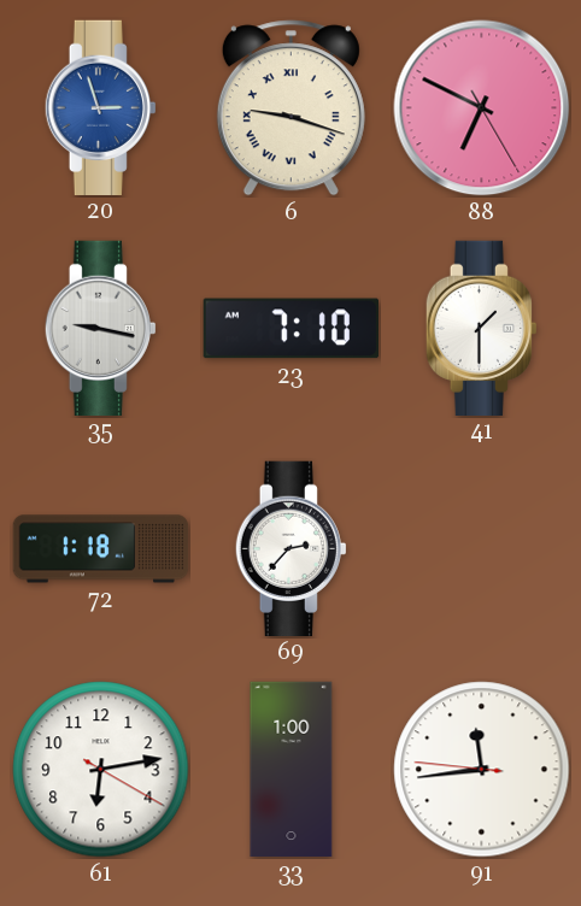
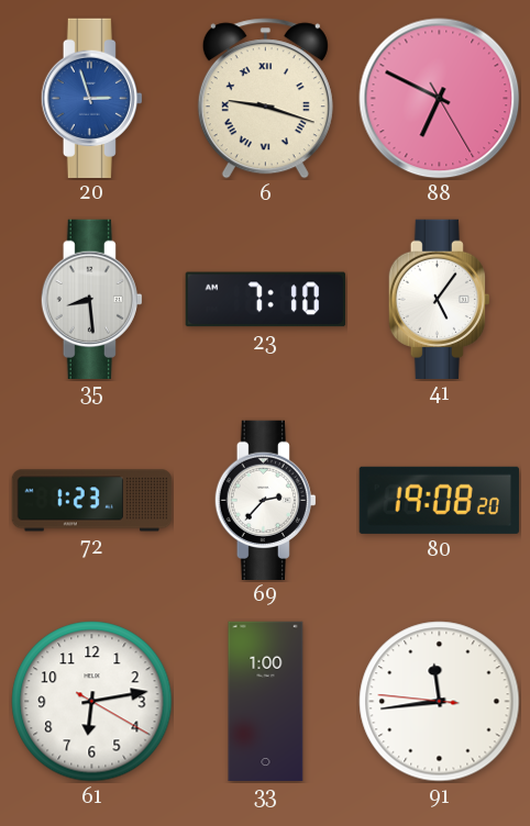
35: 9:17 -> 8:29 (91, 299)
41: 1:30 -> 5:06 (439, 299)
72: 1:18 -> 1:23 (92, 501)
80: none -> 19:08 (439, 500)
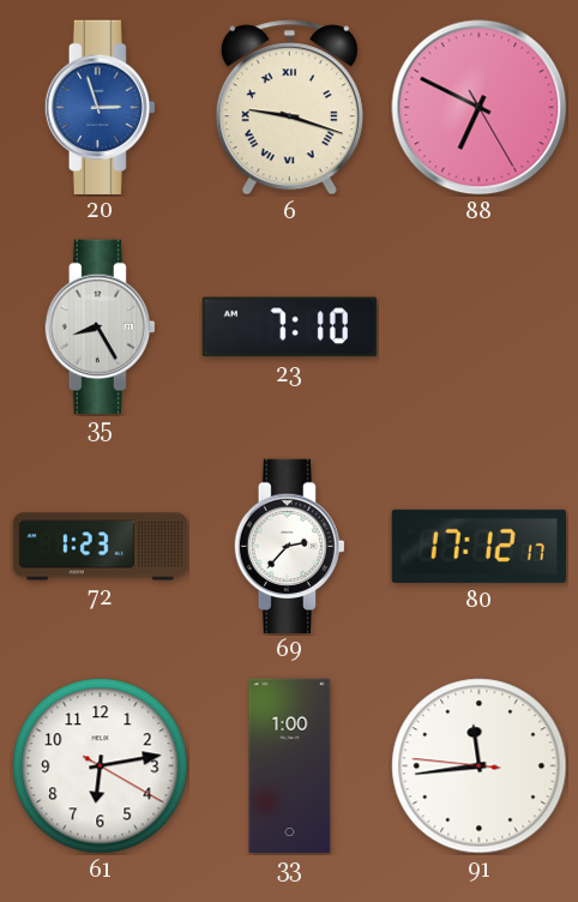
35: 8:29 -> 8:25 (100, 326)
41: 5:06 -> none (439, 299)
80: 19:08 -> 17:12 (478, 546)
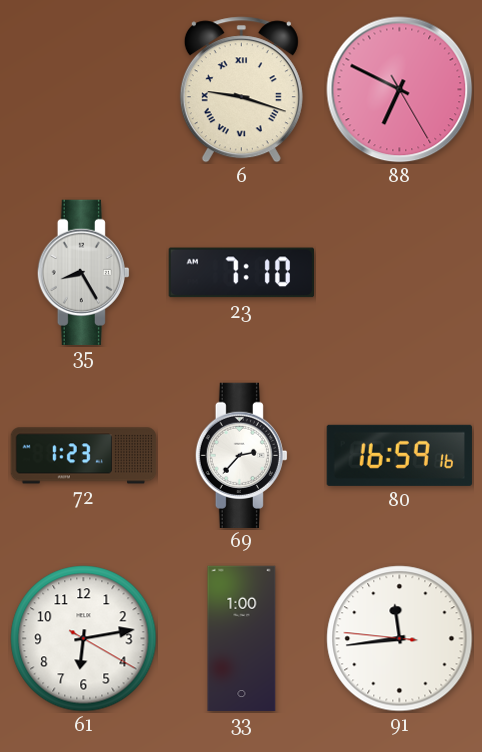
20: 2:57 -> none (100, 107)
80: 17:12 -> 16:59 (399, 455)
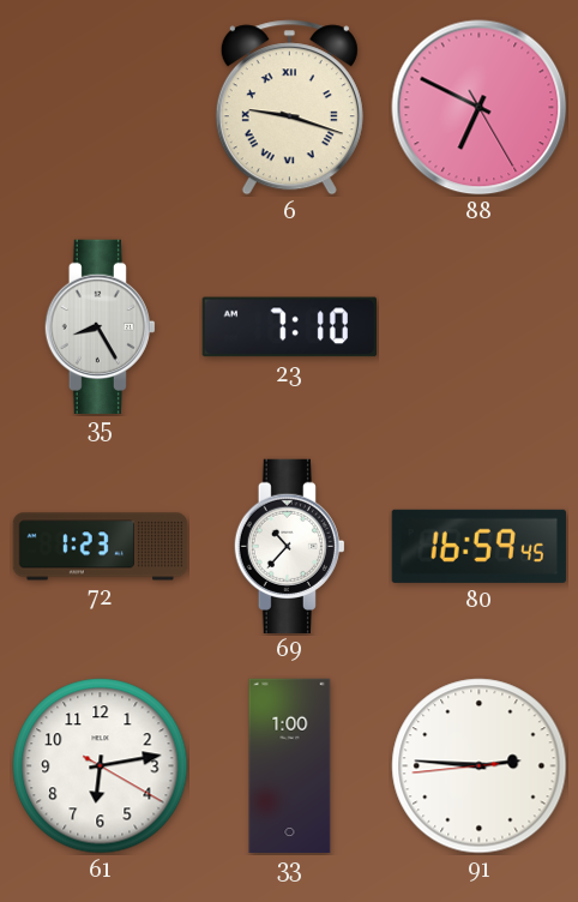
69: 2:37 -> 10:37 (289, 546)
80: 16:59:16 -> 16:59:45 (478, 546)
91: 11:43 -> 2:45 (480, 766)
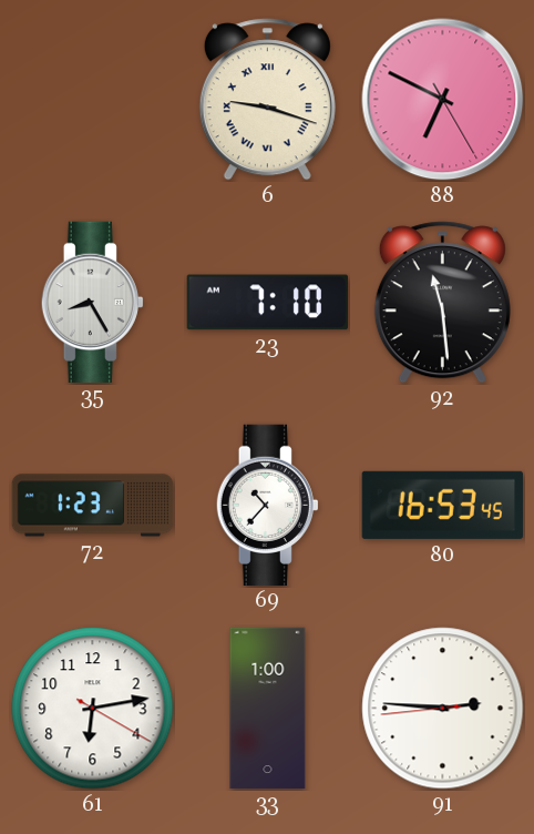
92: none -> 11:29 (442, 303)
80: 16:59 -> 16:53 (442, 505)
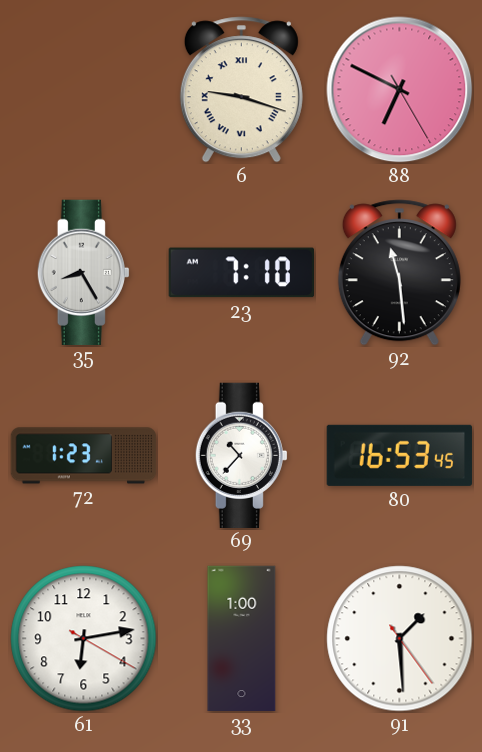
91: 2:45 -> 1:29 (400, 639)
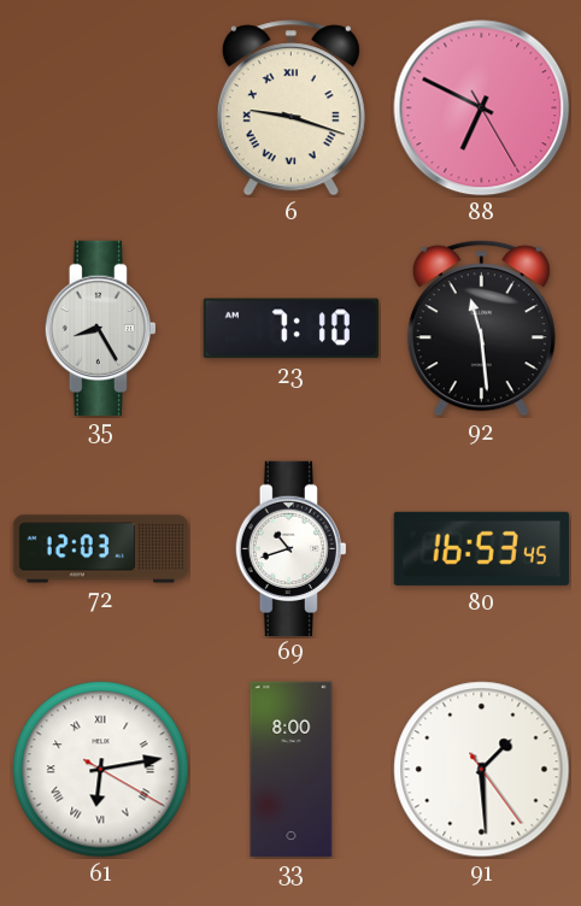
72: 1:23 -> 12:03 (101, 549)
69: 10:37 -> 10:42 (290, 548)
61 numerals: Arabic -> Roman (101, 770)
33: 1:00 -> 8:00 (292, 770)
